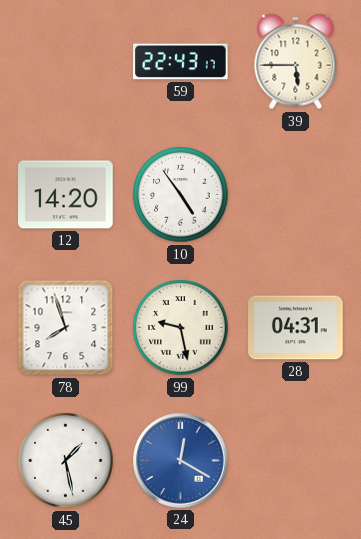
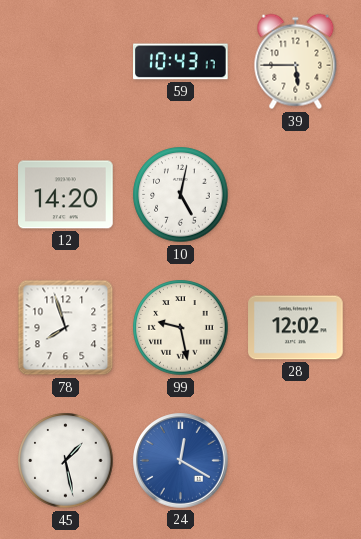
59: 22:43 -> 10:43 (181, 62)
10: 4:54 -> 5:02 (181, 195)
28: 04:31 -> 12:02 (296, 328)
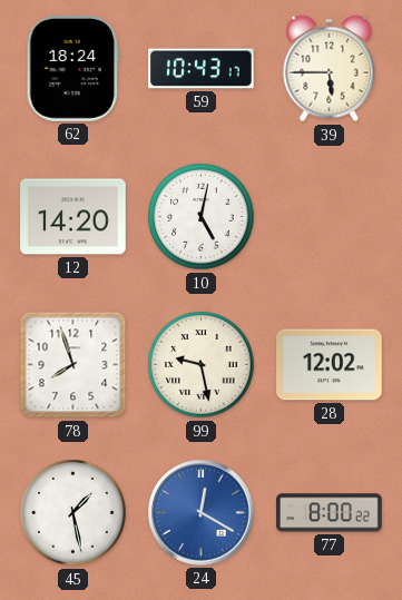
62: none -> 18:24 (72, 69)
77: none -> 8:00 (330, 513)
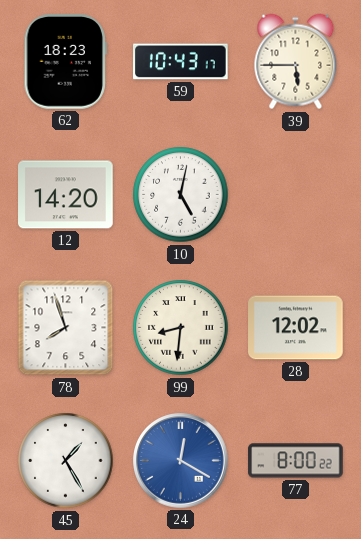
62: 18:24 -> 18:23 (65, 62)
99: 9:28 -> 8:31 (181, 328)
45: 1:28 -> 1:25 (66, 461)
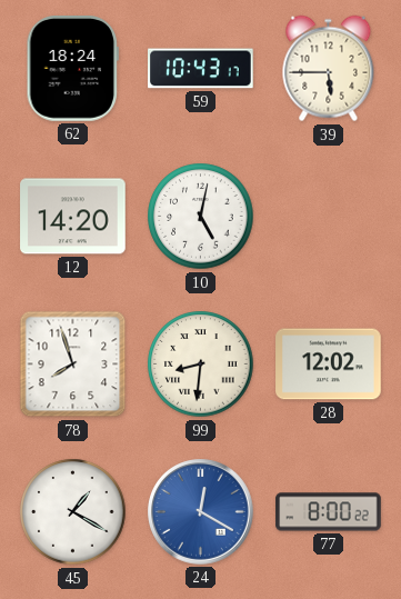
62: 18:23 -> 18:24 (72, 69)
45: 1:25 -> 1:20 (73, 512)
